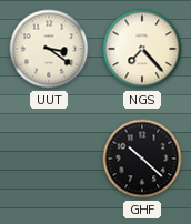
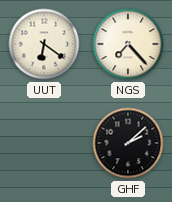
UUT: 3:21 -> 6:21 (44, 44)
GHF: 10:22 -> 2:08 (128, 143)
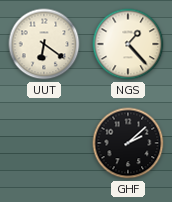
NGS: 7:23 -> 1:23 (128, 44)
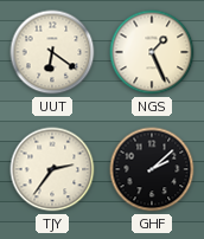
NGS: 1:23 -> 1:26 (152, 52)
TJY: none -> 2:36 (52, 169)
